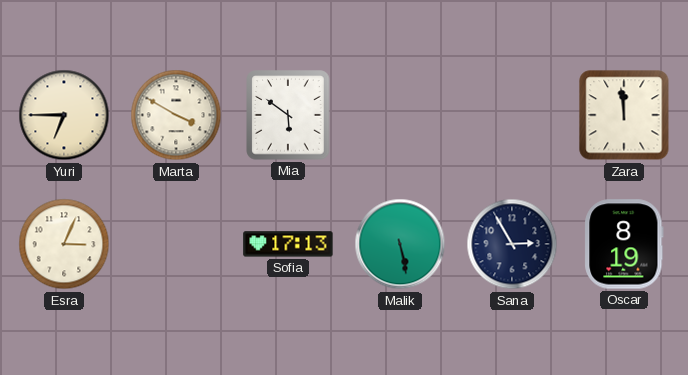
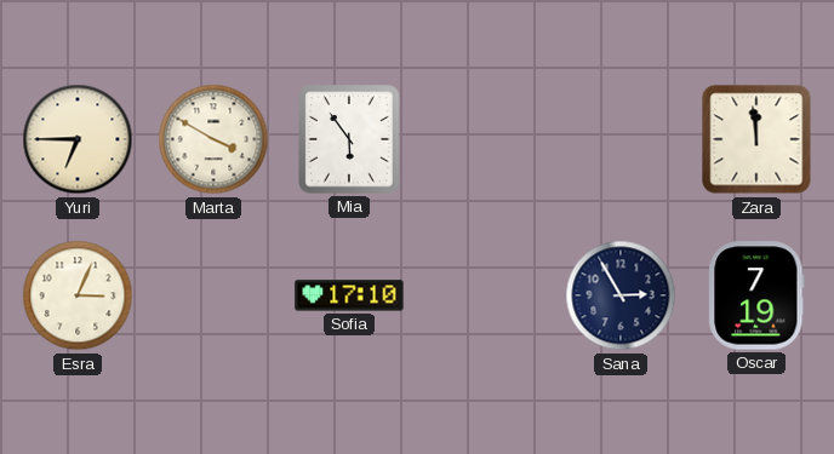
Mia: 5:51 -> 5:54 (349, 139)
Sofia: 17:13 -> 17:10 (349, 295)
Malik: 5:28 -> none (400, 244)
Oscar: 8:19 -> 7:19 (756, 295)
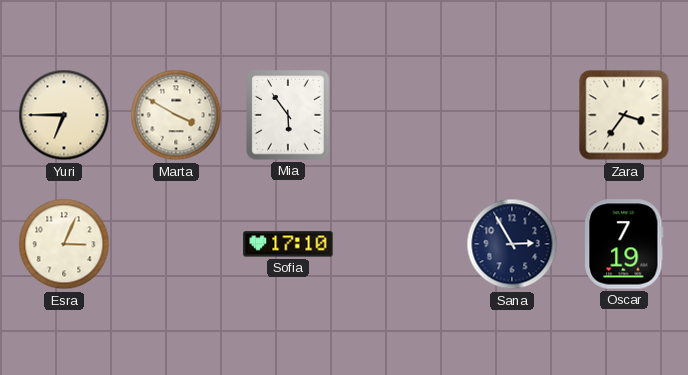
Zara: 11:59 -> 3:36 (624, 115)
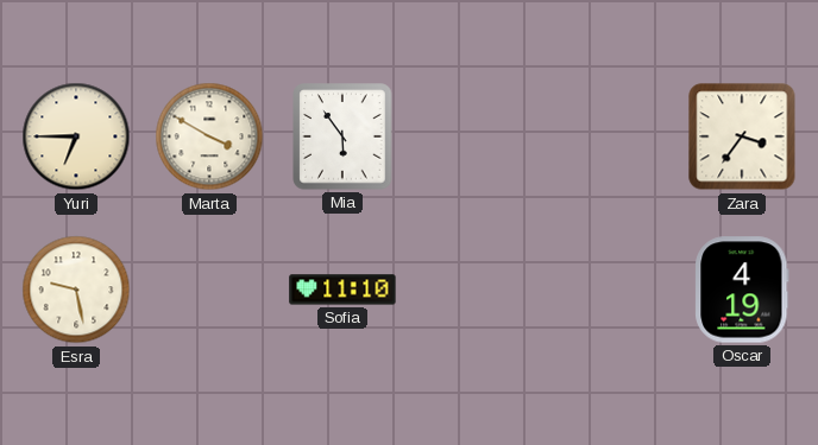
Esra: 3:04 -> 9:28 (76, 290)
Sofia: 17:10 -> 11:10 (342, 290)
Sana: 2:55 -> none (512, 244)
Oscar: 7:19 -> 4:19 (742, 290)
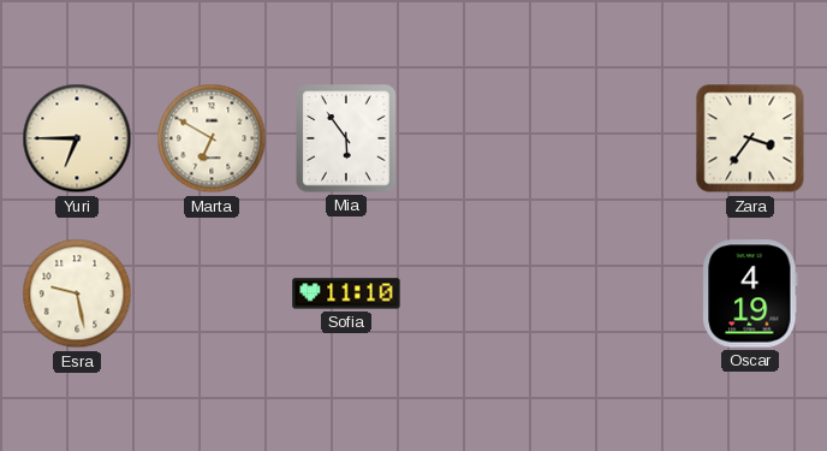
Marta: 3:50 -> 6:50 (212, 138)
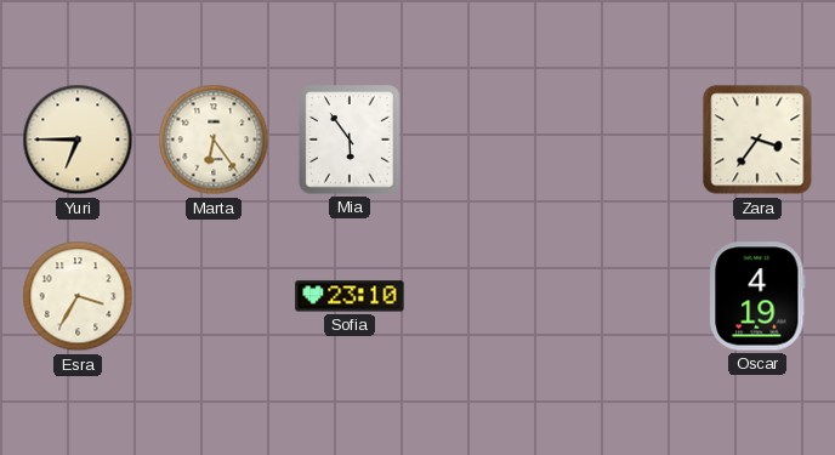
Marta: 6:50 -> 6:24 (214, 140)
Esra: 9:28 -> 3:35 (78, 296)
Sofia: 11:10 -> 23:10 (350, 296)
